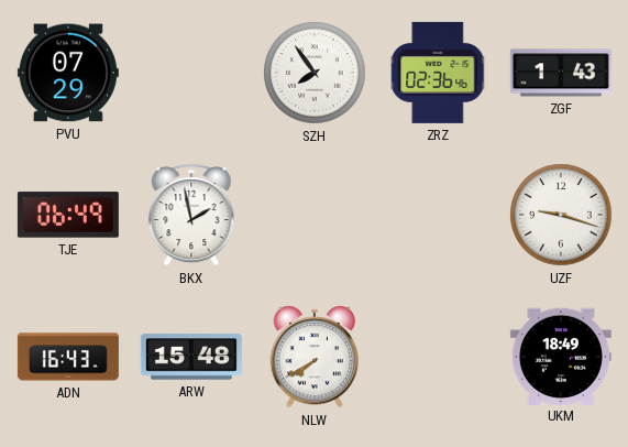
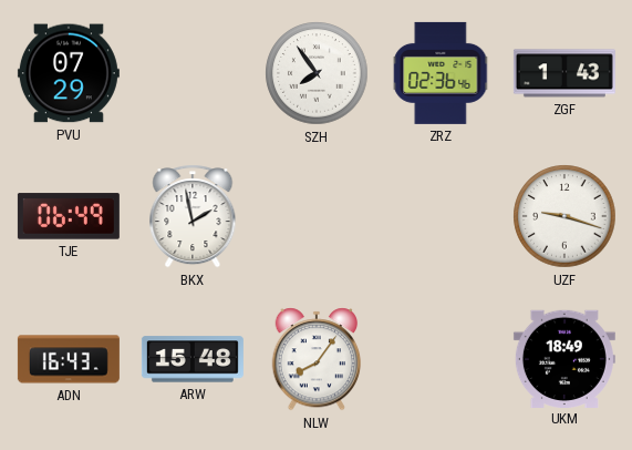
NLW: 7:40 -> 8:06 (317, 359)
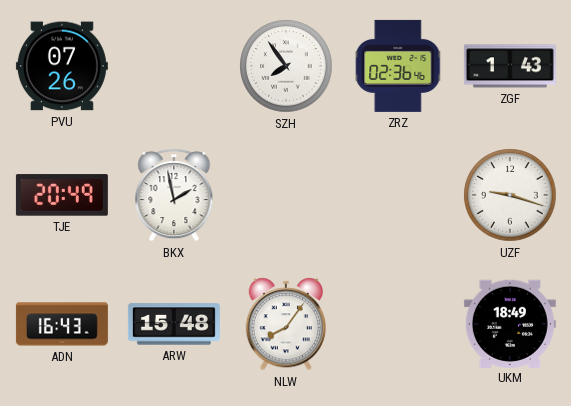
PVU: 07:29 -> 07:26 (62, 66)
TJE: 06:49 -> 20:49 (62, 195)
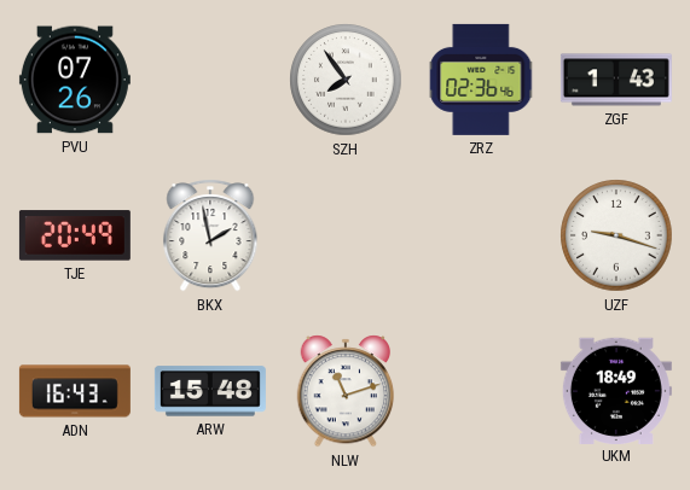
NLW: 8:06 -> 11:12 (346, 391)
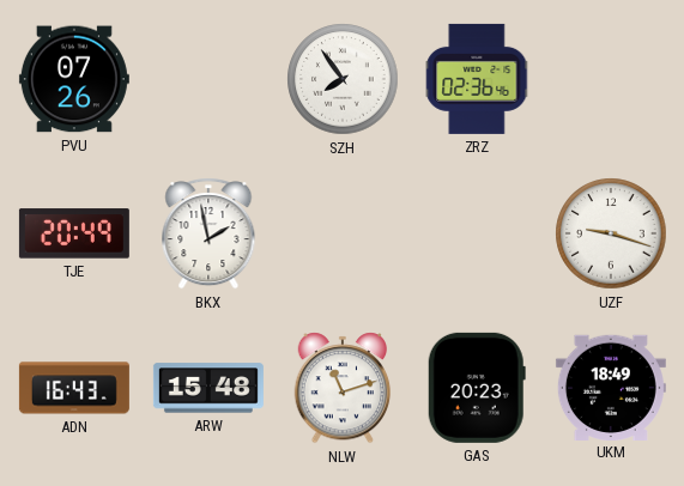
ZGF: 1:43 -> none (616, 80)
GAS: none -> 20:23 (477, 388)
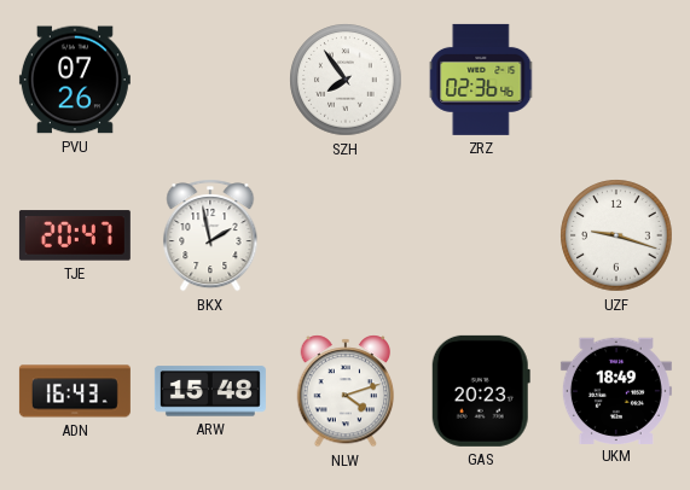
TJE: 20:49 -> 20:47 (75, 235)
NLW: 11:12 -> 4:12 (346, 391)
